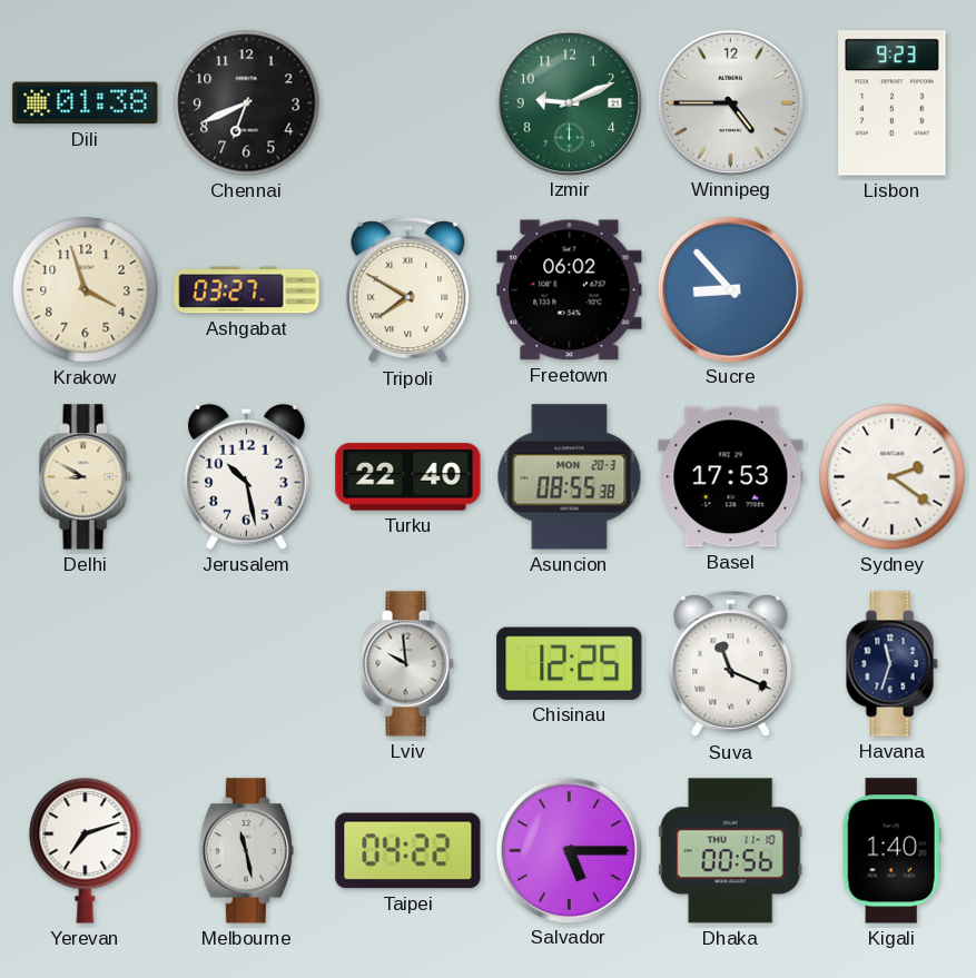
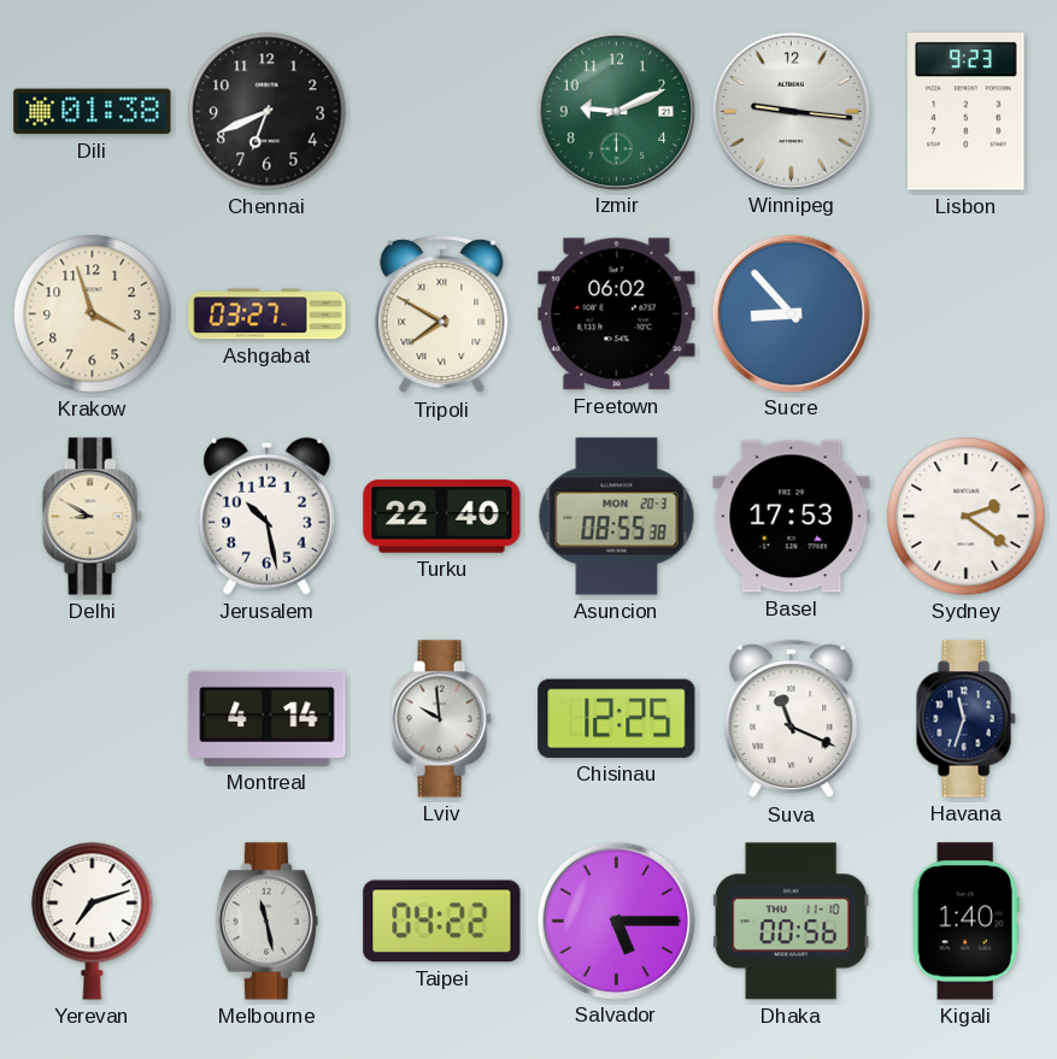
Winnipeg: 4:45 -> 9:16 (791, 111)
Montreal: none -> 4:14 (268, 718)
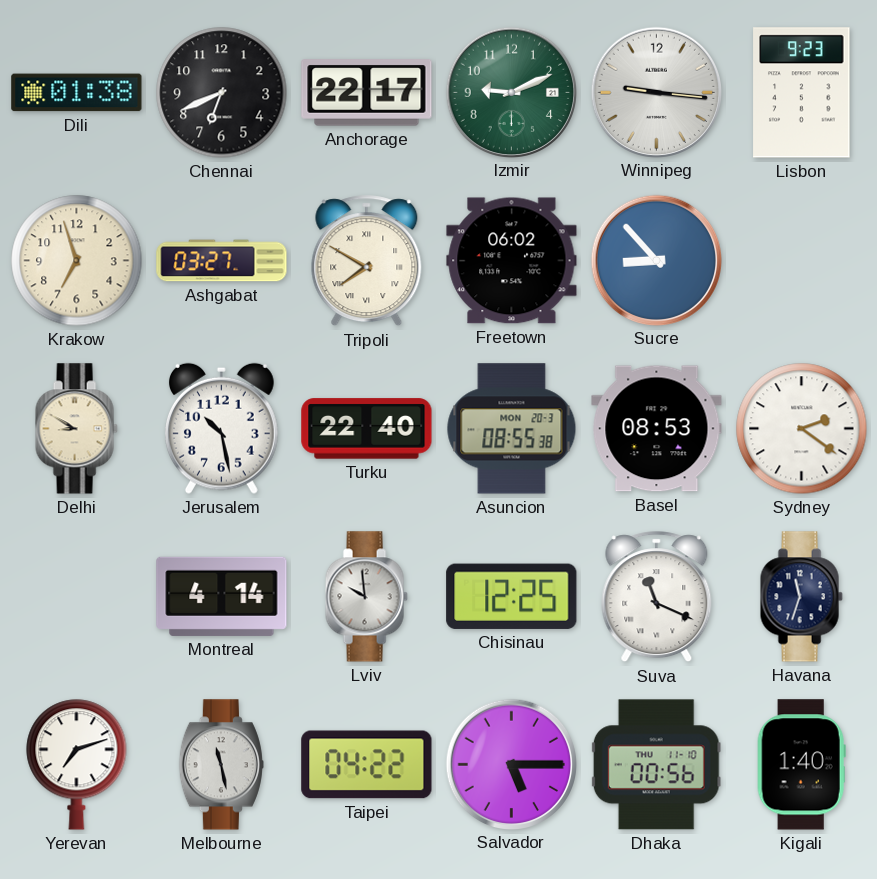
Anchorage: none -> 22:17 (367, 93)
Krakow: 3:57 -> 6:57 (77, 261)
Basel: 17:53 -> 08:53 (657, 429)
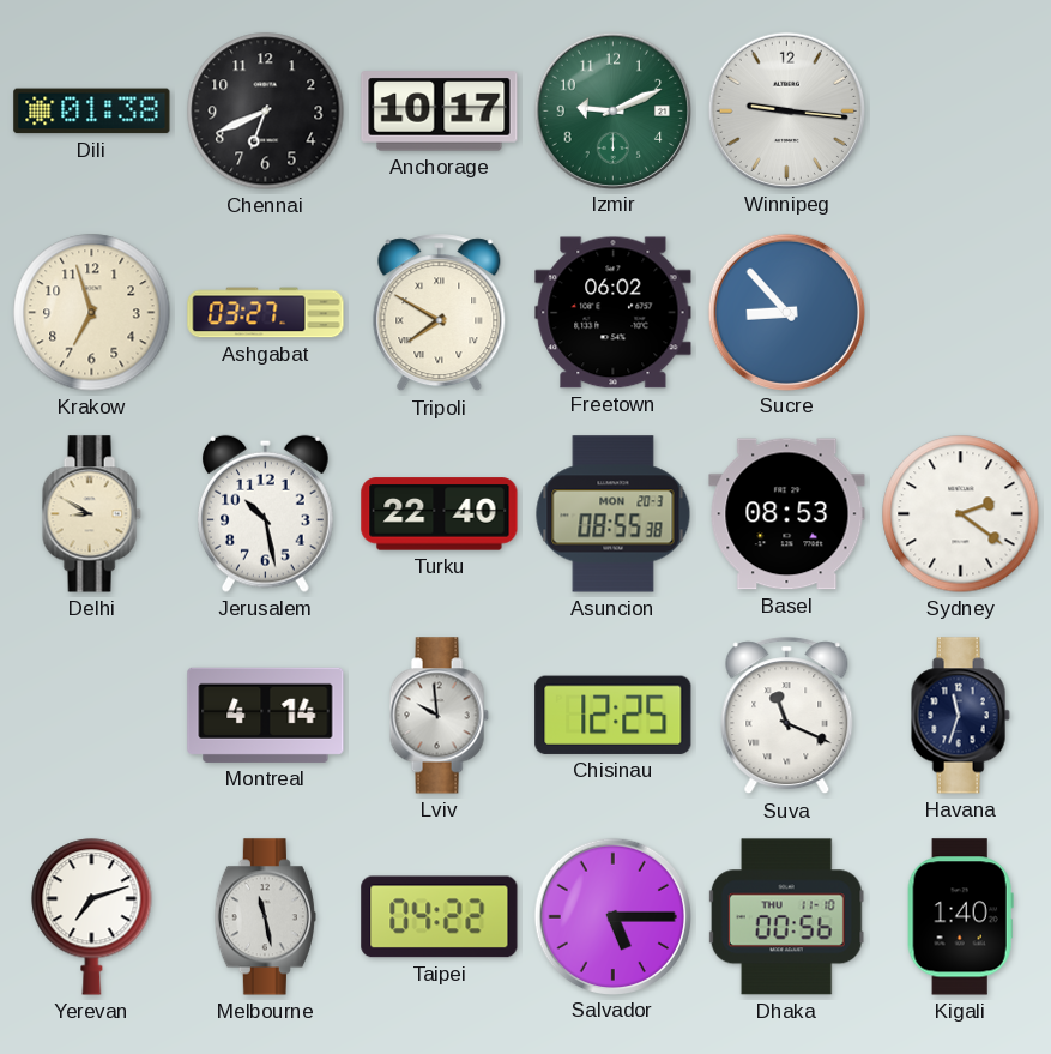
Anchorage: 22:17 -> 10:17 (440, 112)
Lisbon: 9:23 -> none (802, 93)
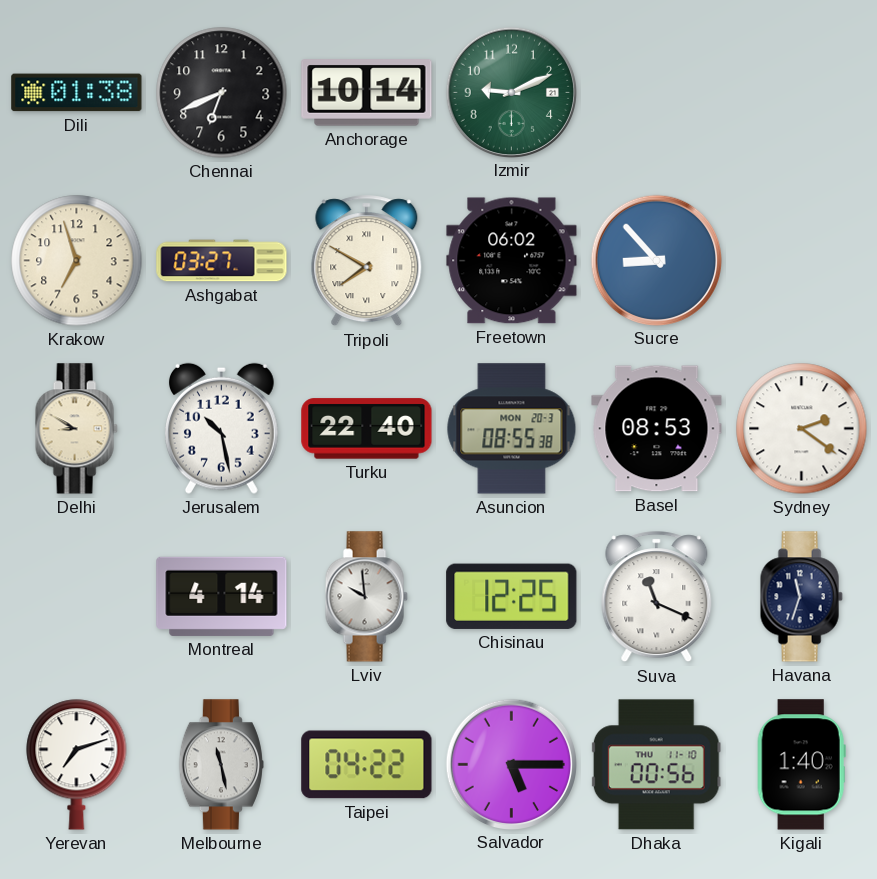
Anchorage: 10:17 -> 10:14 (367, 93)
Winnipeg: 9:16 -> none (786, 110)
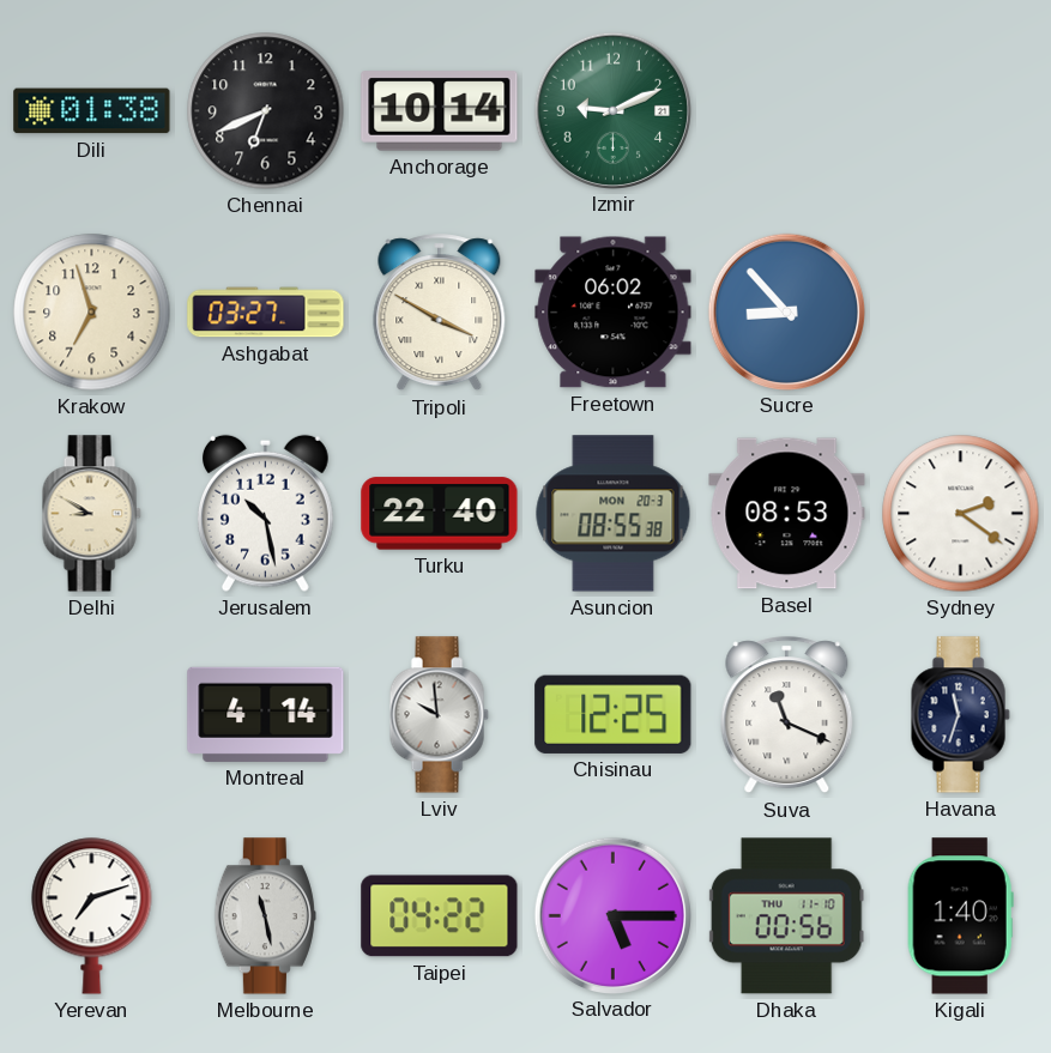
Tripoli: 7:50 -> 3:50 (440, 313)
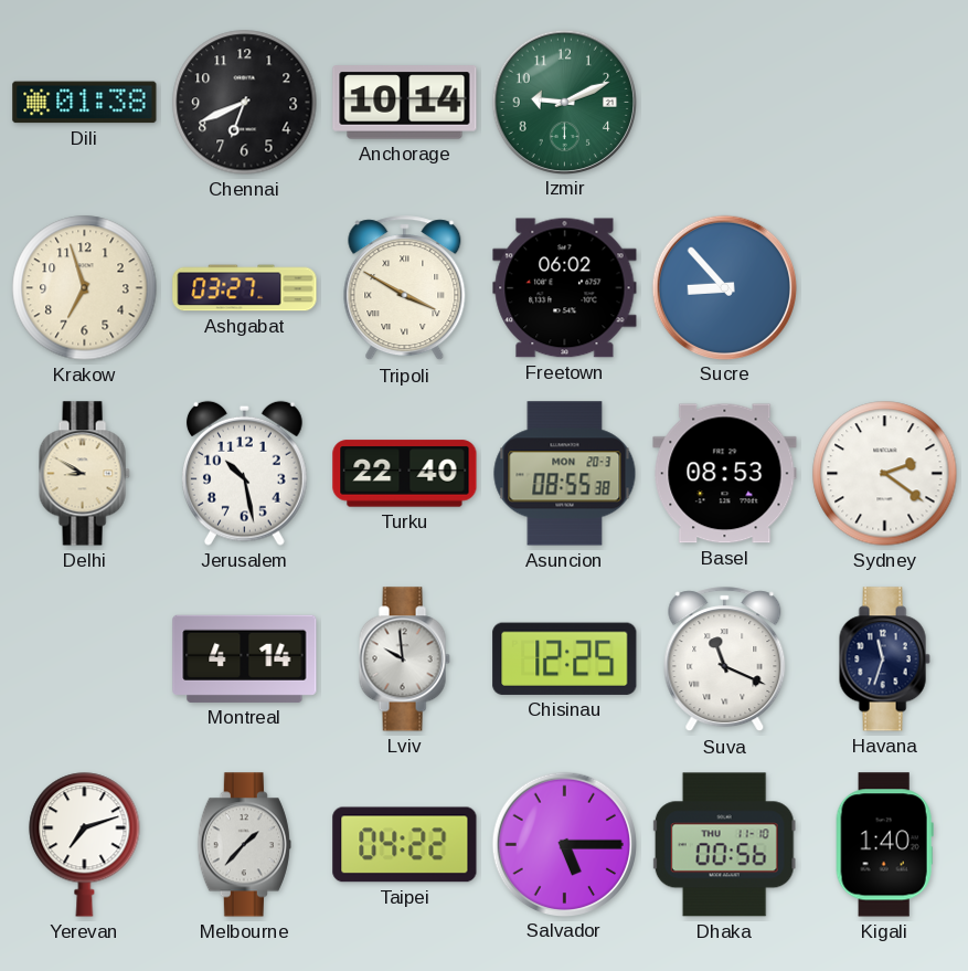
Melbourne: 11:28 -> 1:37 (244, 845)
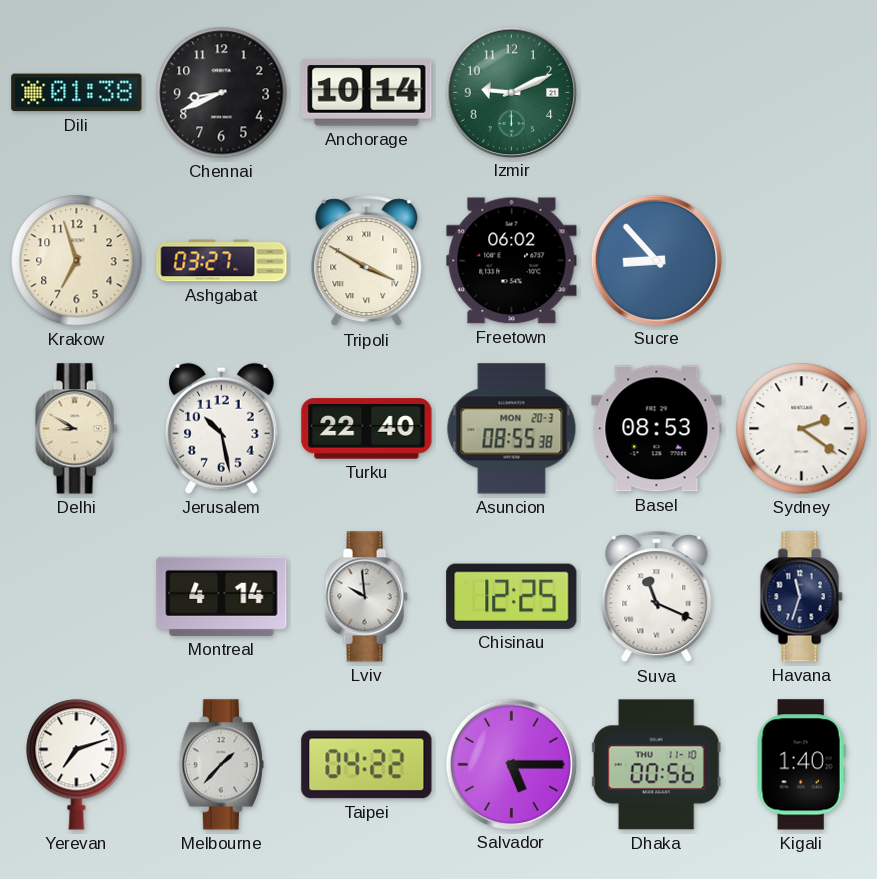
Chennai: 6:41 -> 8:41 (222, 93)
